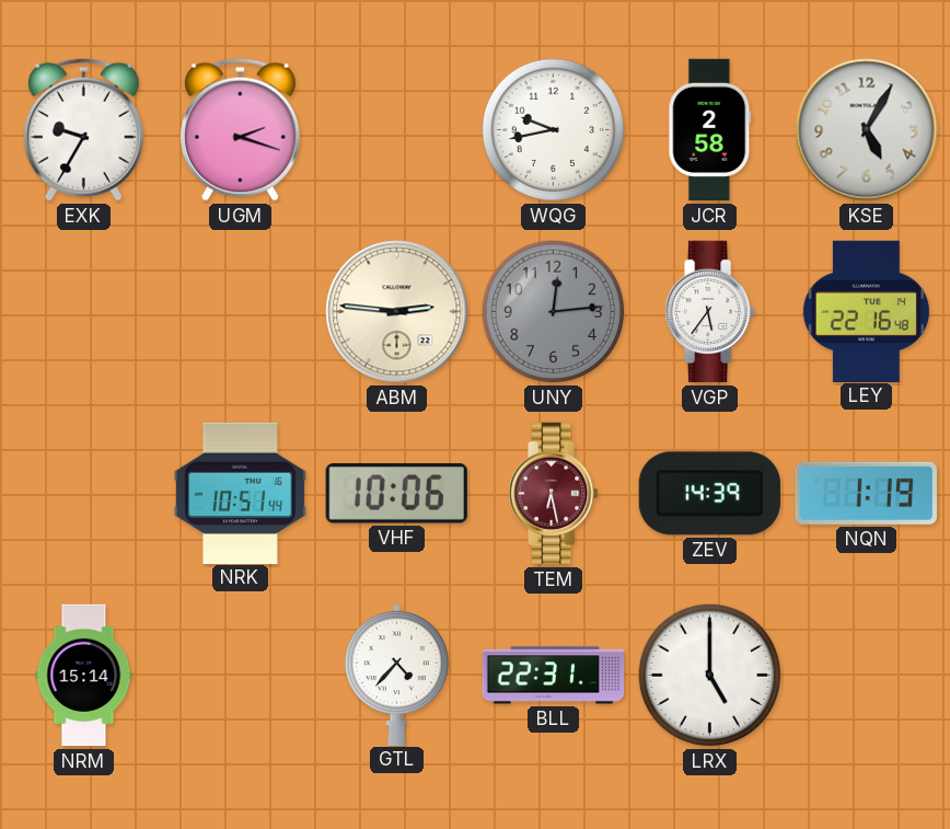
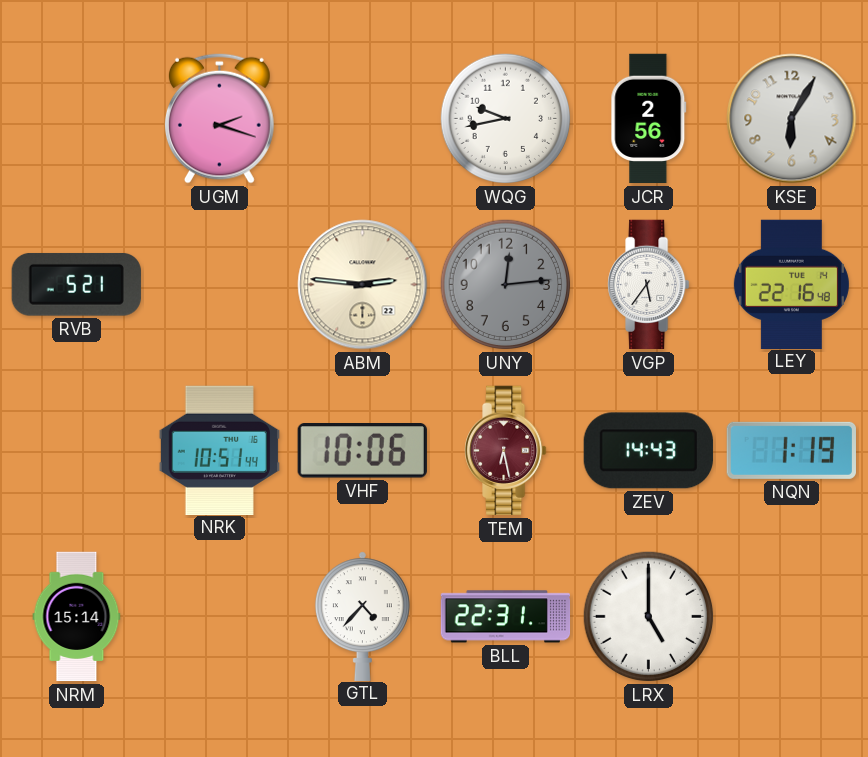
EXK: 9:35 -> none (83, 129)
JCR: 2:58 -> 2:56 (649, 119)
KSE: 5:05 -> 6:05 (792, 119)
RVB: none -> 5:21 (76, 284)
ZEV: 14:39 -> 14:43 (648, 451)
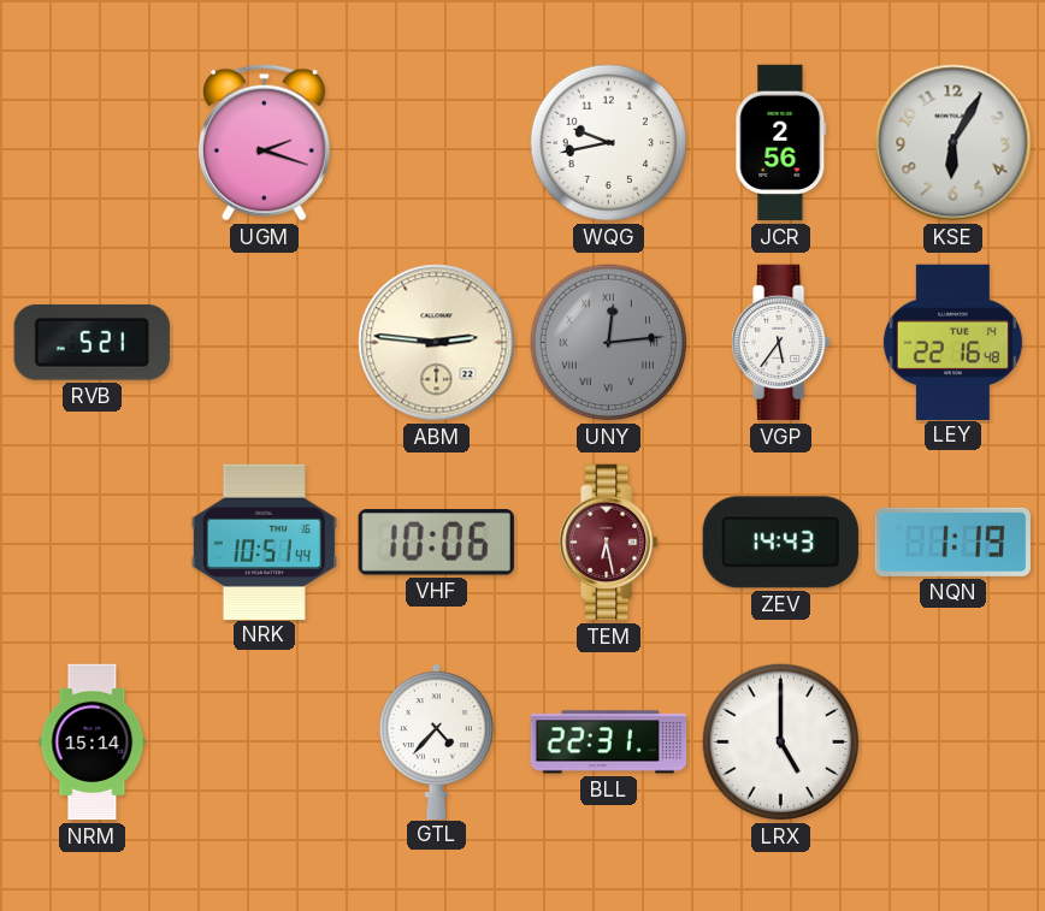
UNY numerals: Arabic -> Roman (609, 343)
